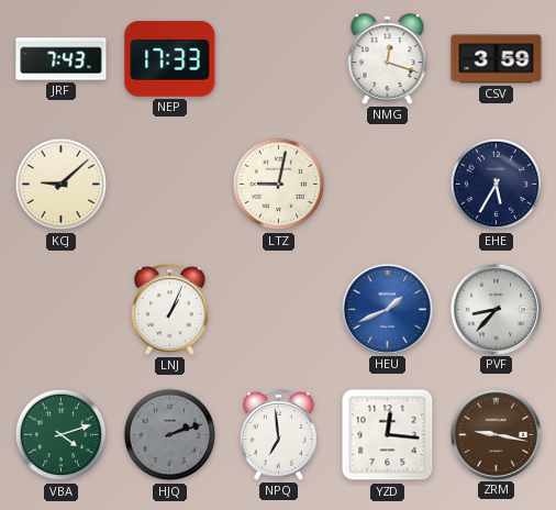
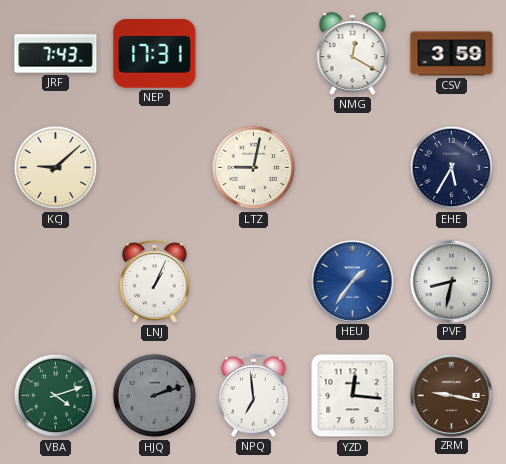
NEP: 17:33 -> 17:31 (155, 54)
NMG: 12:18 -> 12:20 (353, 54)
HEU: 1:41 -> 1:36 (352, 281)
PVF: 8:37 -> 8:32 (451, 281)
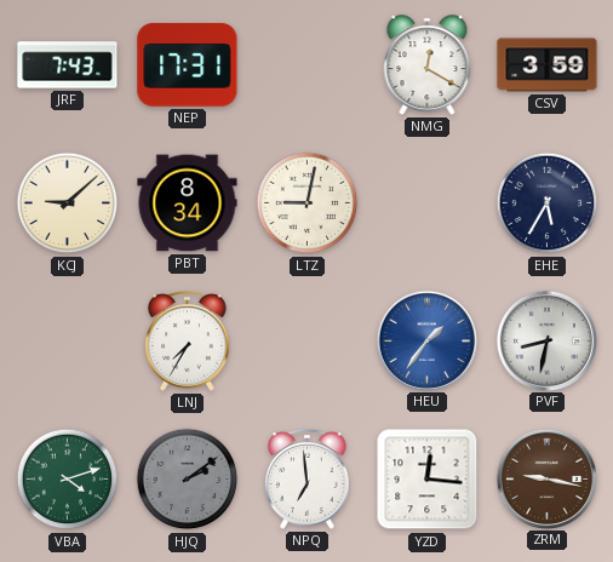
PBT: none -> 8:34 (188, 203)
LNJ: 1:04 -> 7:35 (188, 340)
HJQ: 2:12 -> 2:09 (188, 480)
